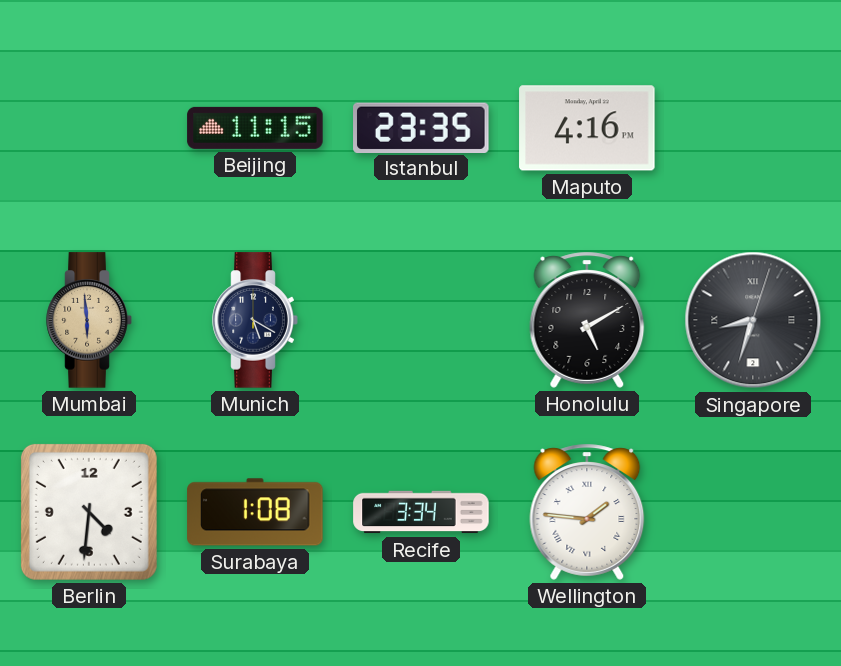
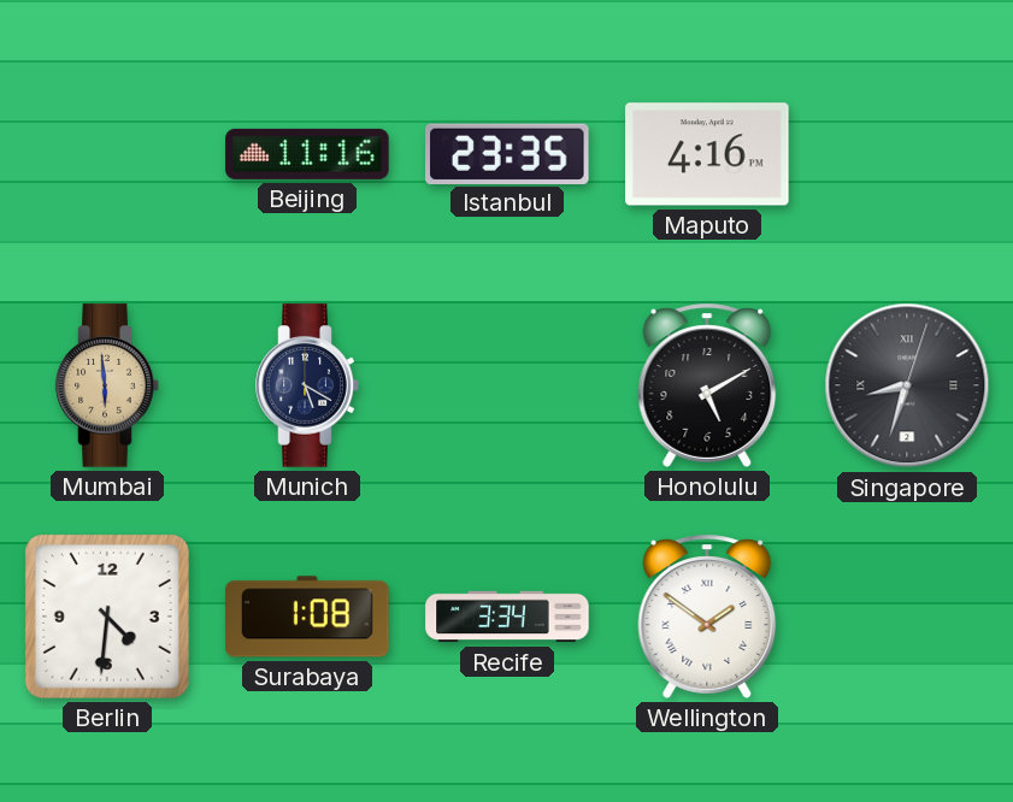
Beijing: 11:15 -> 11:16 (307, 154)
Wellington: 1:46 -> 1:51 (707, 617)
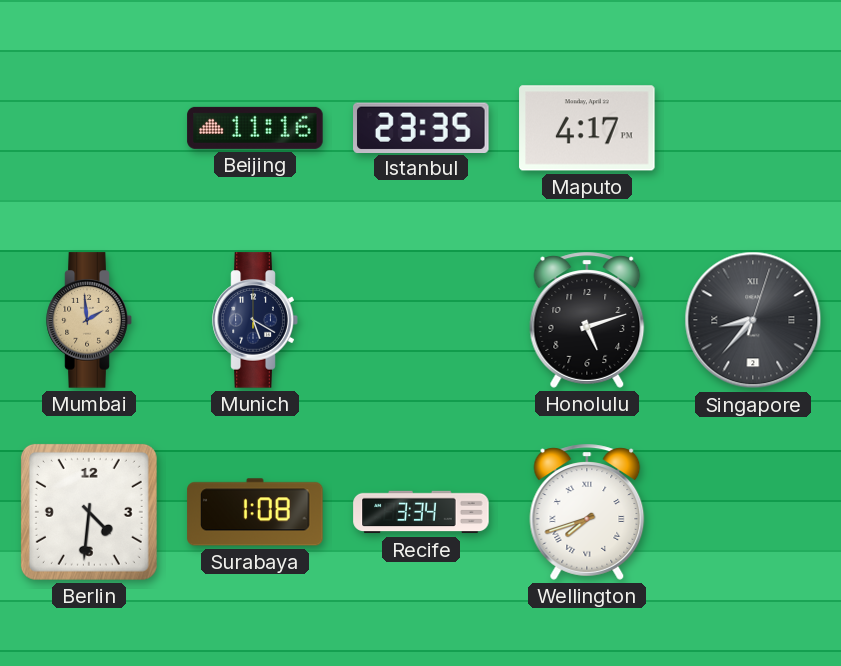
Maputo: 4:16 -> 4:17 (587, 128)
Mumbai: 5:59 -> 1:59 (89, 320)
Honolulu: 5:10 -> 5:12 (587, 320)
Singapore: 8:33 -> 8:37 (753, 320)
Wellington: 1:51 -> 7:42 (587, 512)
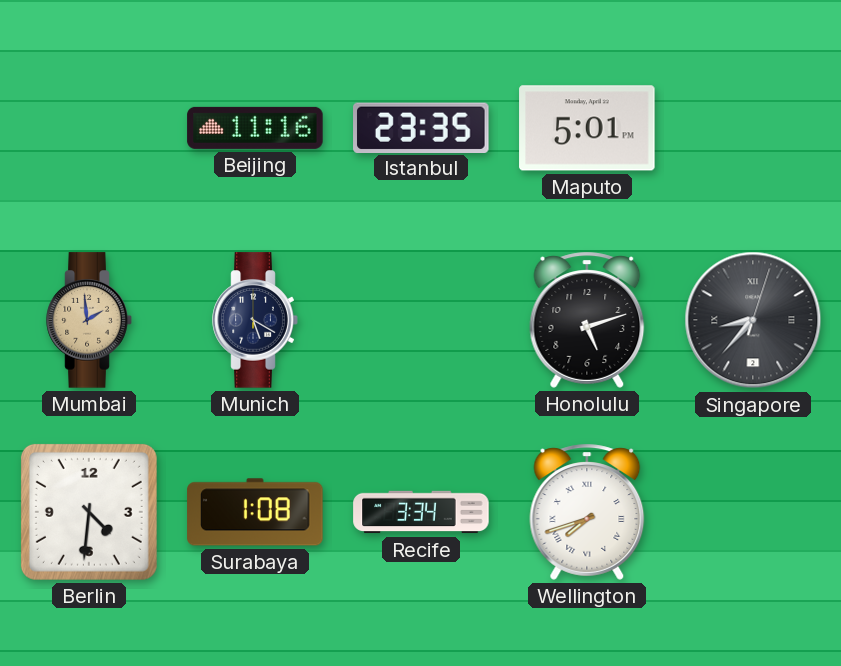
Maputo: 4:17 -> 5:01 (587, 128)
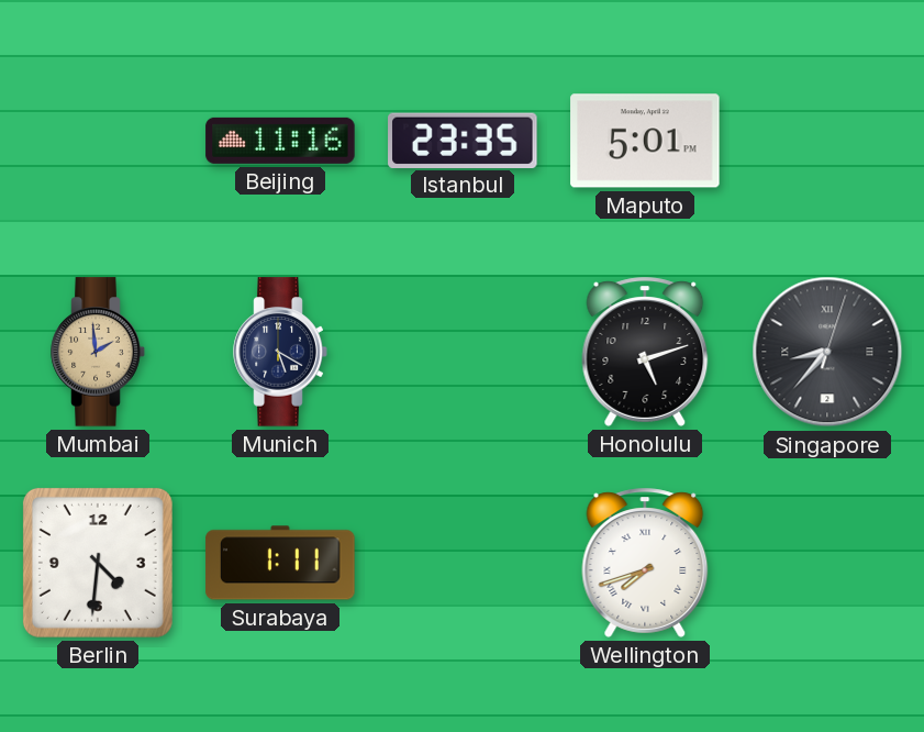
Surabaya: 1:08 -> 1:11 (280, 563)
Recife: 3:34 -> none (421, 512)
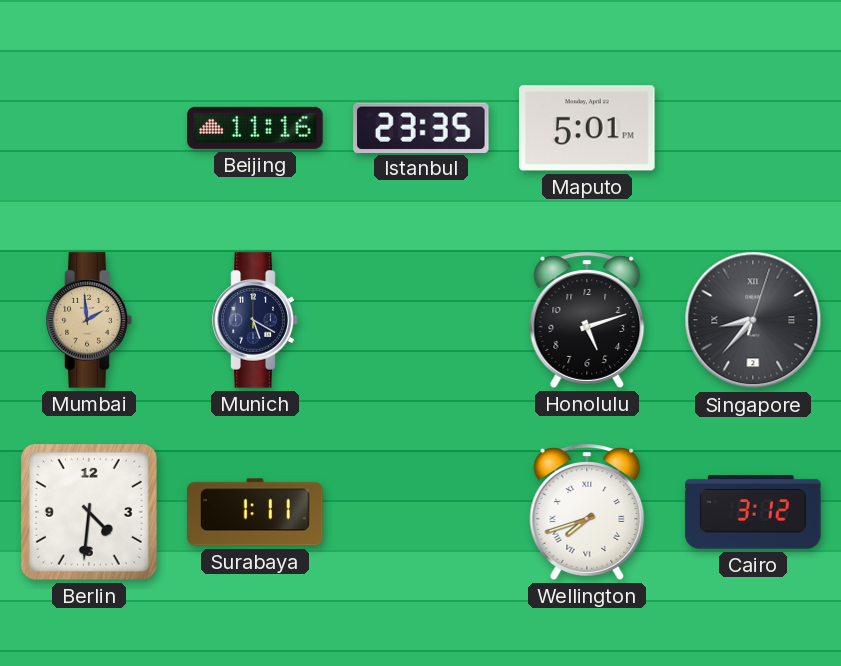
Cairo: none -> 3:12 (753, 512)
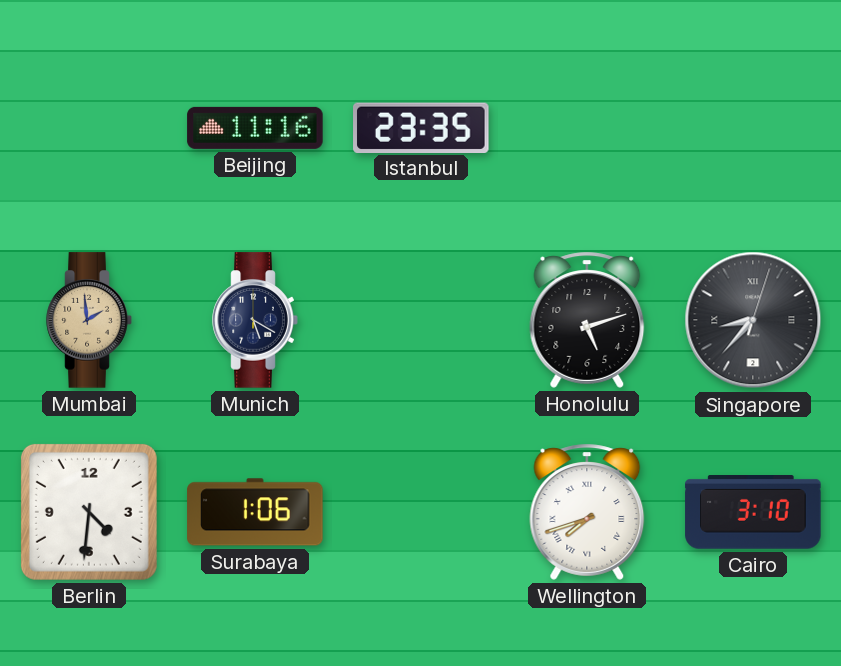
Maputo: 5:01 -> none (587, 128)
Surabaya: 1:11 -> 1:06 (255, 512)
Cairo: 3:12 -> 3:10 (753, 512)
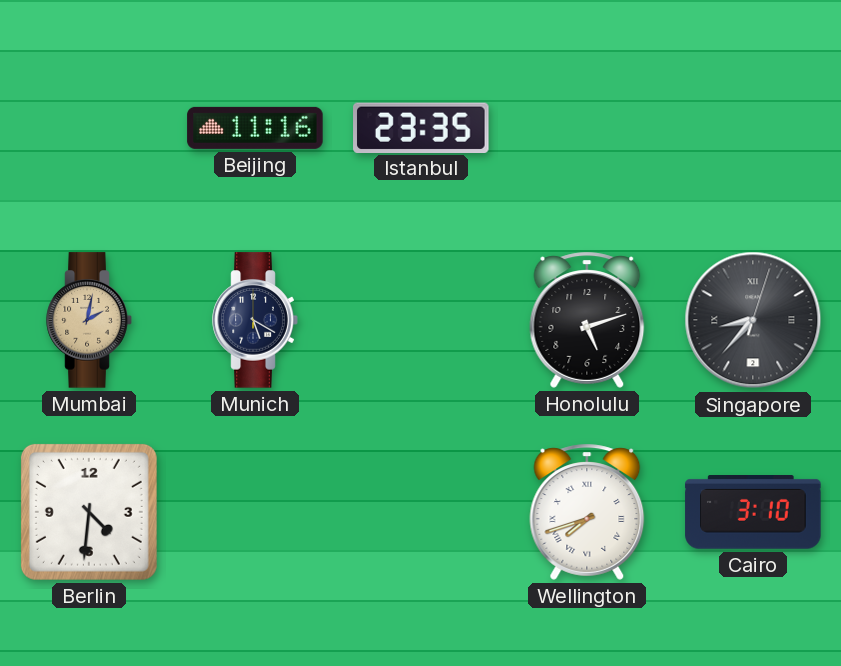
Mumbai: 1:59 -> 2:02 (89, 320)
Surabaya: 1:06 -> none (255, 512)
